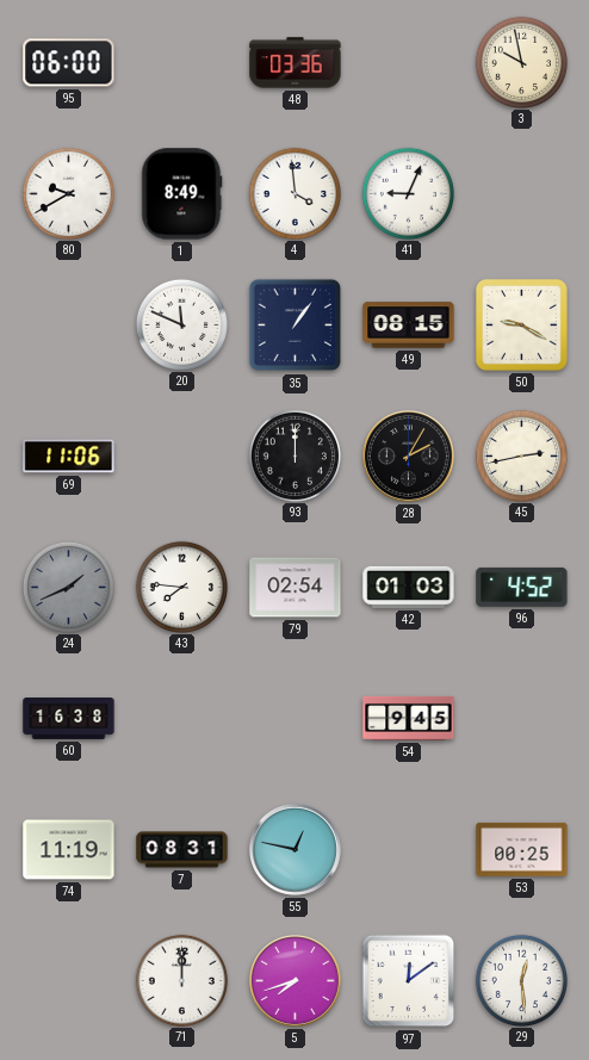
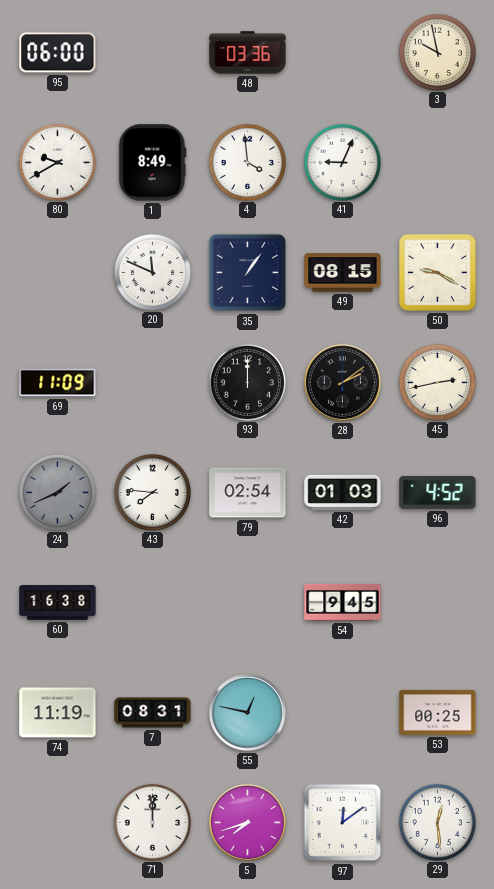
69: 11:06 -> 11:09 (58, 383)
28: 2:05 -> 2:09 (342, 382)
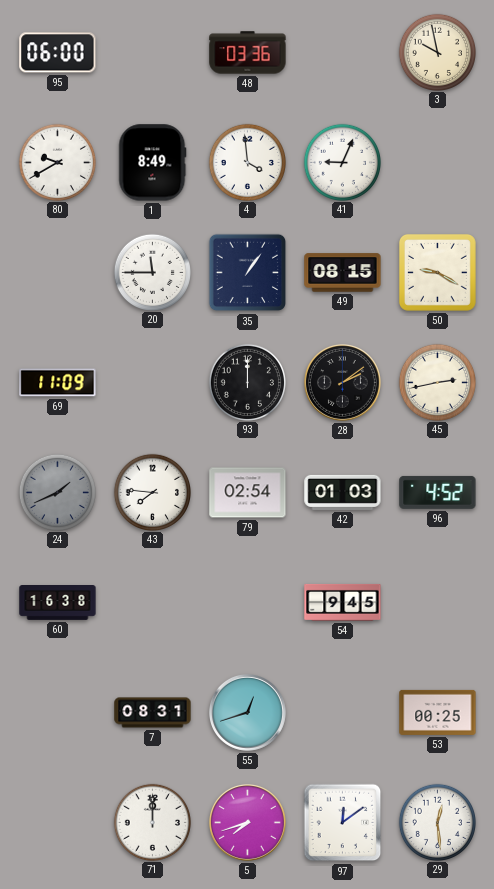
20: 11:49 -> 11:45 (152, 272)
74: 11:19 -> none (58, 713)
55: 12:47 -> 12:42 (247, 712)
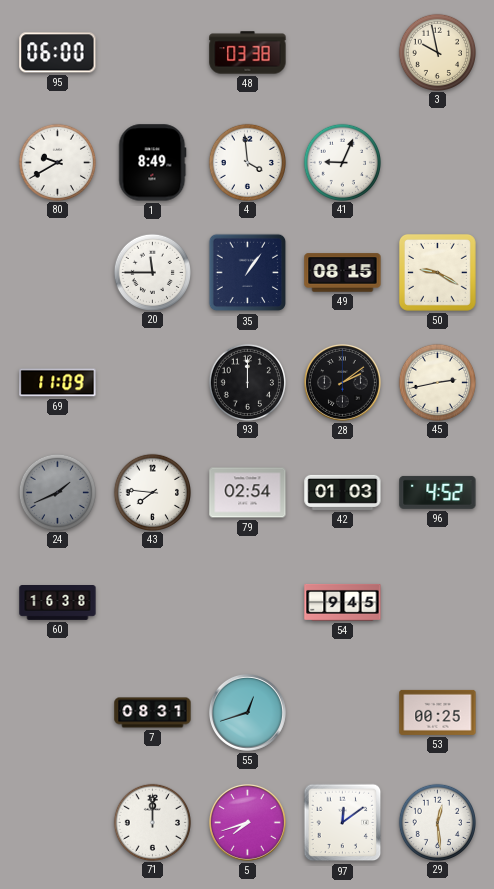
48: 03:36 -> 03:38 (248, 53)
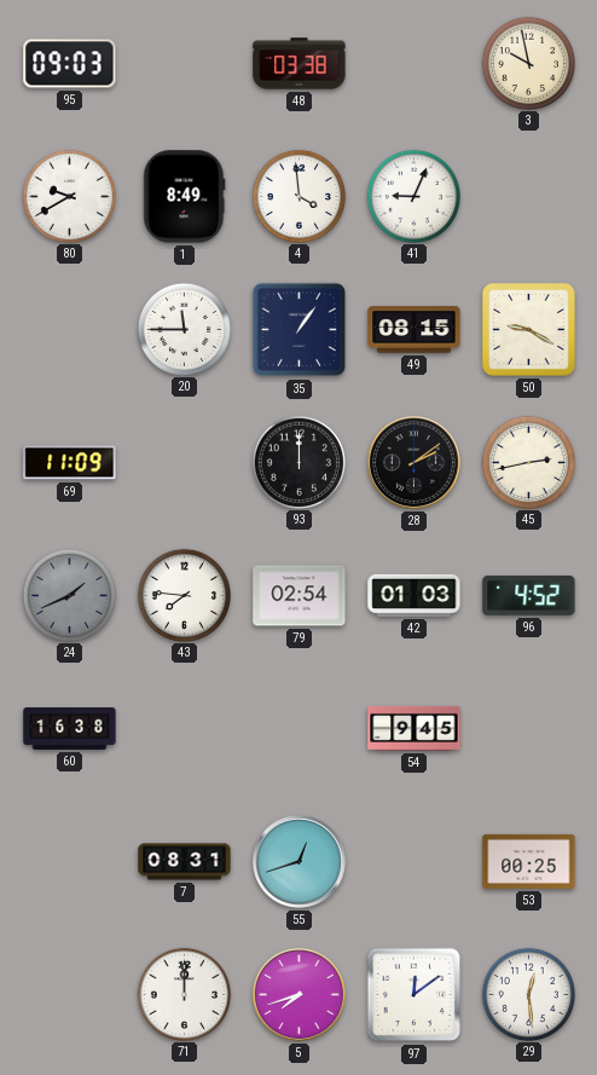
95: 06:00 -> 09:03 (70, 64)
